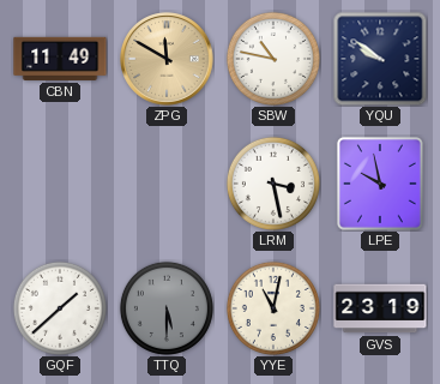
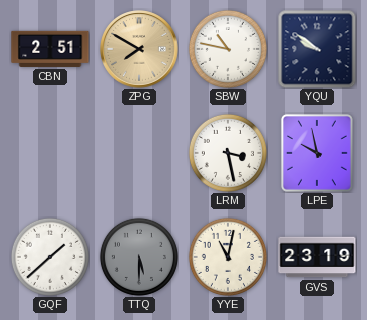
CBN: 11:49 -> 2:51 (50, 49)
ZPG: 11:50 -> 7:50 (139, 49)
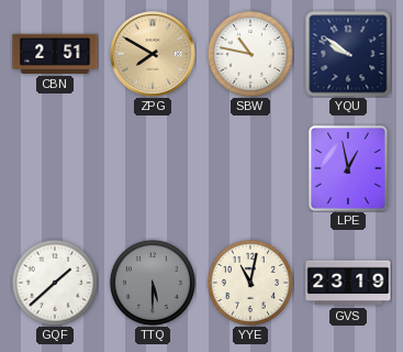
LRM: 3:28 -> none (228, 153)
LPE: 9:58 -> 12:58 (348, 168)
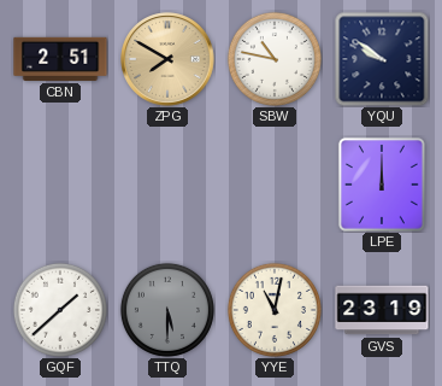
LPE: 12:58 -> 12:00 (382, 185)
